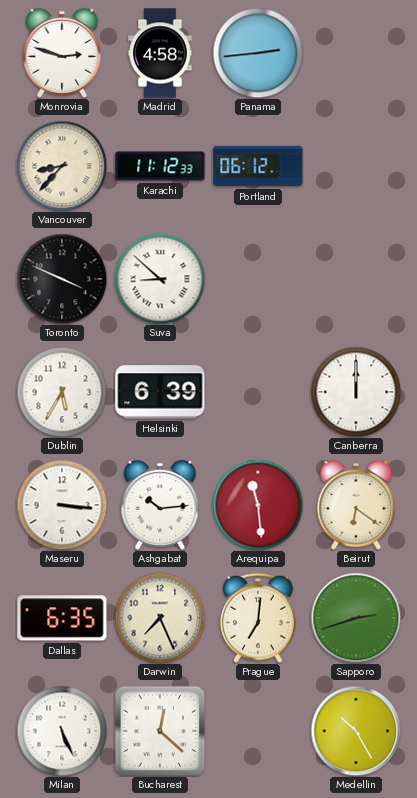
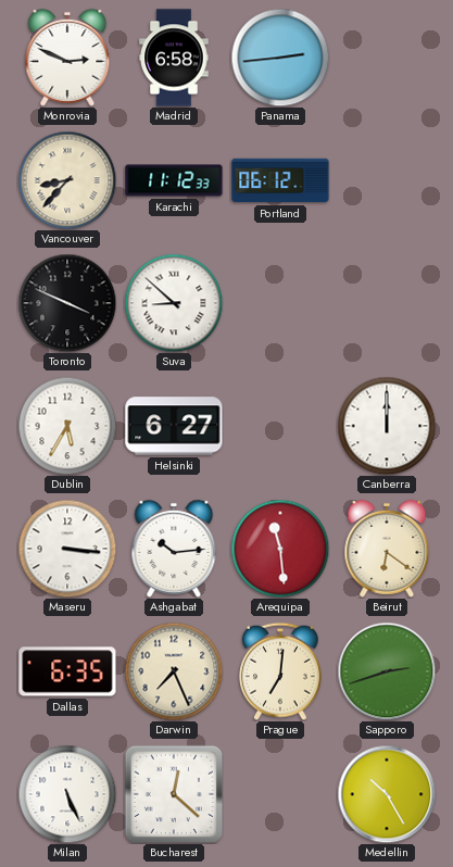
Monrovia: 2:48 -> 2:49 (67, 58)
Madrid: 4:58 -> 6:58 (174, 58)
Helsinki: 6:39 -> 6:27 (174, 426)
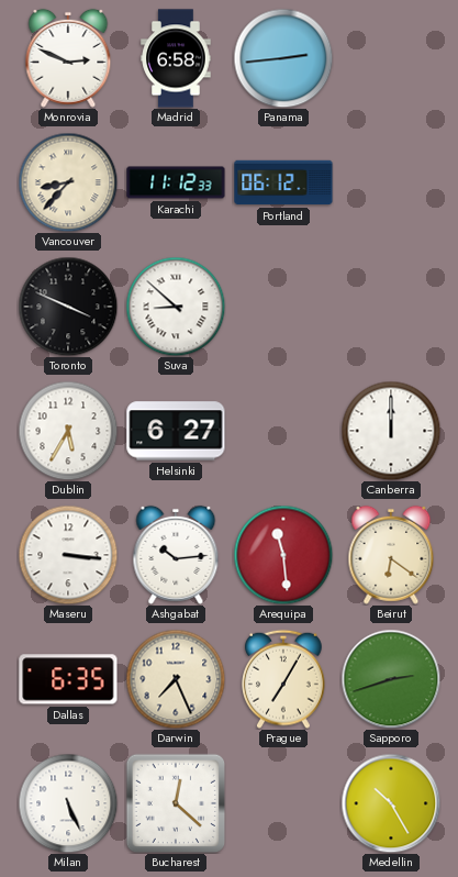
Prague: 7:01 -> 7:05 (284, 679)
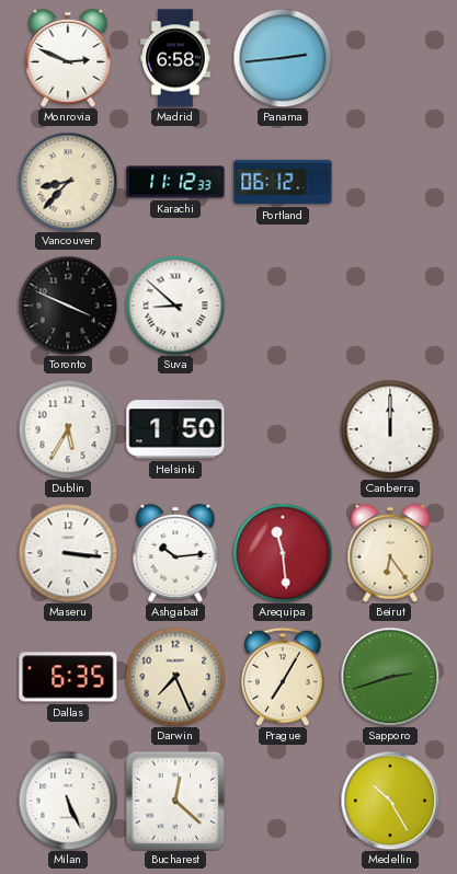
Helsinki: 6:27 -> 1:50 (175, 429)
Beirut: 6:21 -> 6:24 (390, 553)
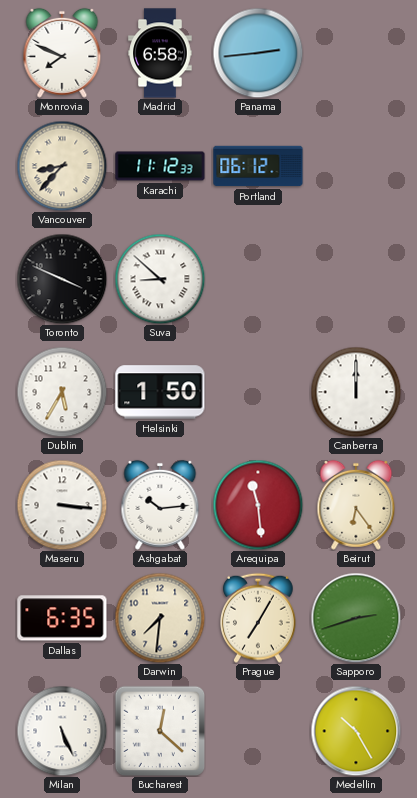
Monrovia: 2:49 -> 7:49 (62, 53)
Darwin: 7:26 -> 7:31 (160, 618)
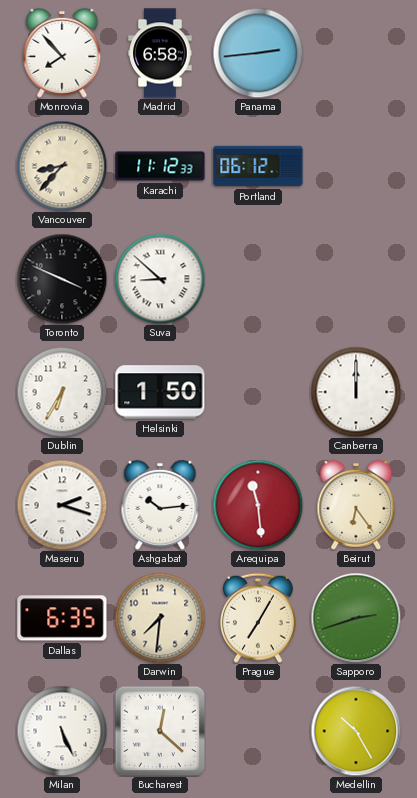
Monrovia: 7:49 -> 7:53 (62, 53)
Dublin: 5:35 -> 6:35 (62, 392)
Maseru: 3:16 -> 2:18 (62, 505)
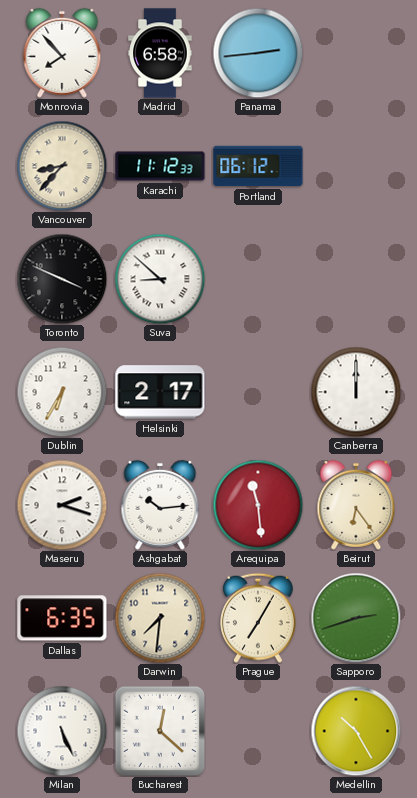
Helsinki: 1:50 -> 2:17 (160, 392)
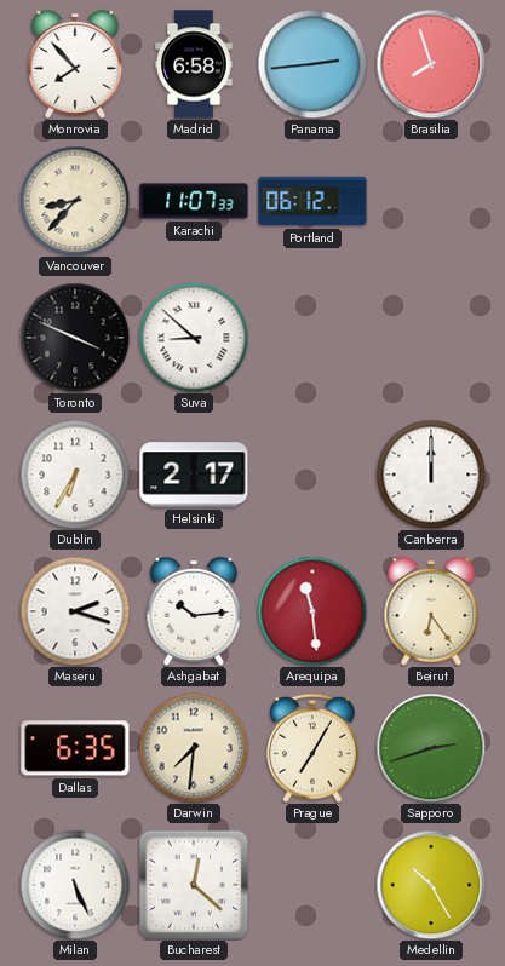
Brasilia: none -> 7:57 (431, 64)
Karachi: 11:12 -> 11:07 (194, 201)
